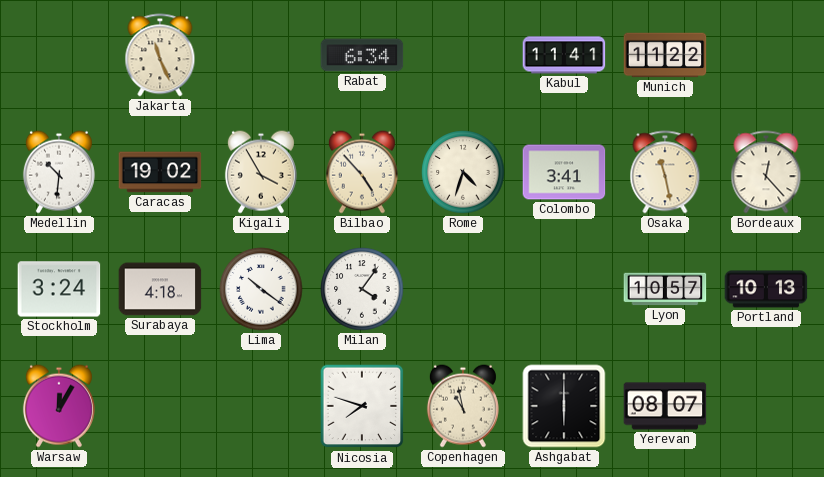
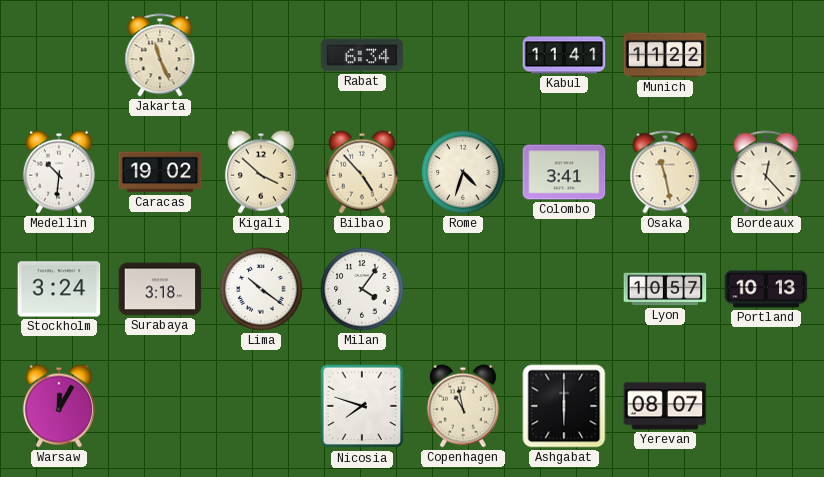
Kigali: 3:55 -> 3:52 (261, 172)
Surabaya: 4:18 -> 3:18 (160, 289)
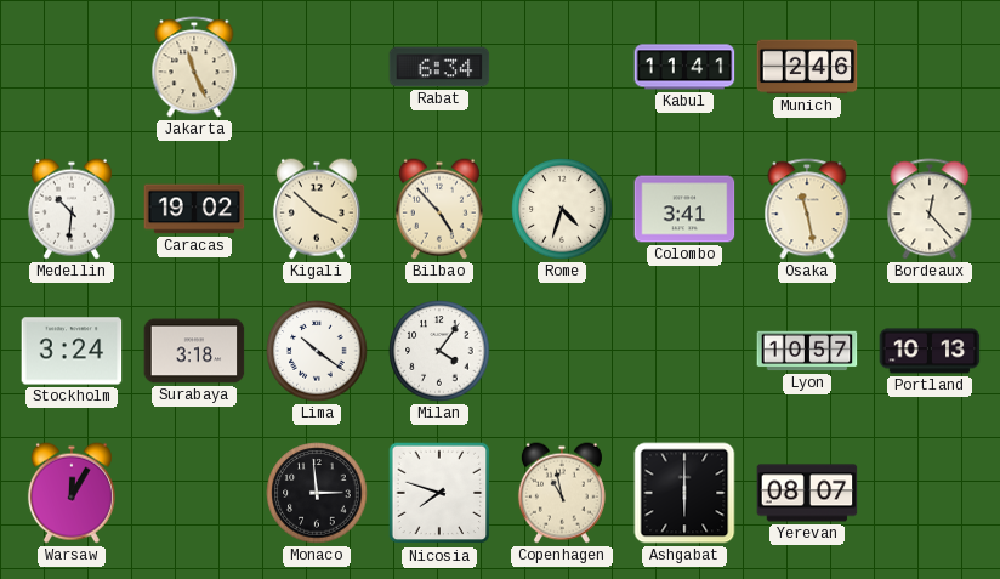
Munich: 11:22 -> 2:46 (807, 67)
Monaco: none -> 2:59 (317, 493)
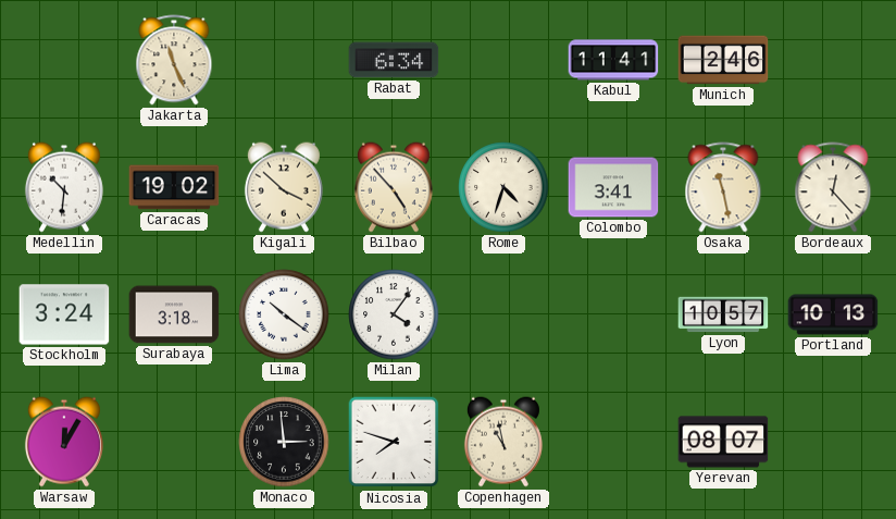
Ashgabat: 6:00 -> none (684, 493)
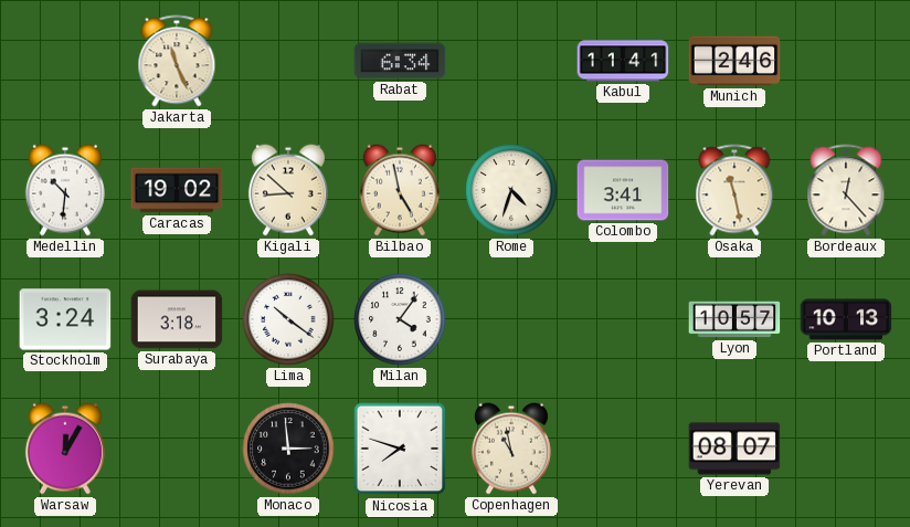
Kigali: 3:52 -> 8:52 (288, 190)
Bilbao: 4:53 -> 4:58 (400, 190)
